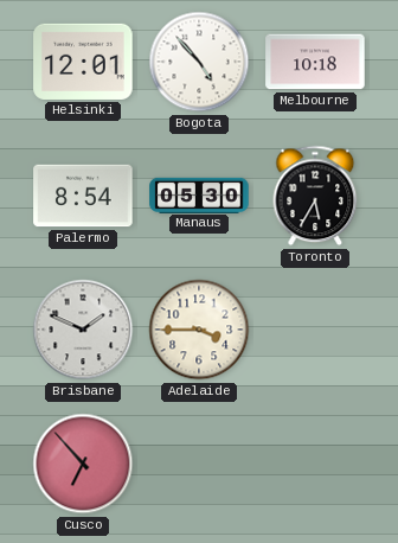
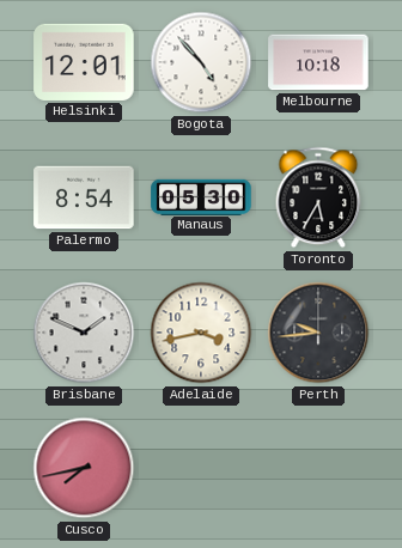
Adelaide: 3:45 -> 3:43 (201, 333)
Perth: none -> 9:44 (318, 333)
Cusco: 6:53 -> 7:43 (84, 468)
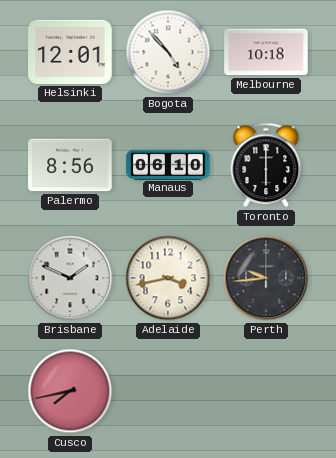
Palermo: 8:54 -> 8:56 (70, 165)
Manaus: 05:30 -> 06:10 (168, 164)
Toronto: 5:35 -> 6:00 (266, 165)
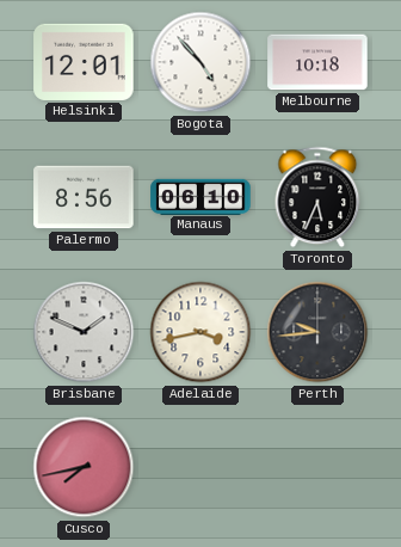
Toronto: 6:00 -> 5:34 (317, 197)
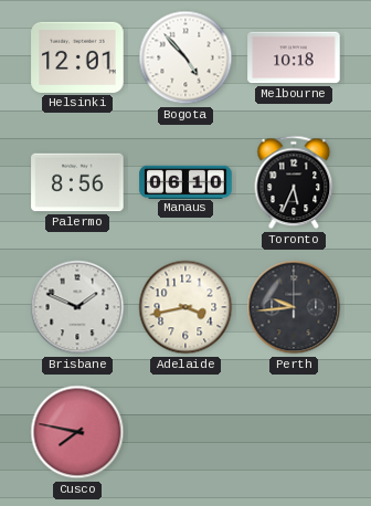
Cusco: 7:43 -> 7:47 (77, 432)
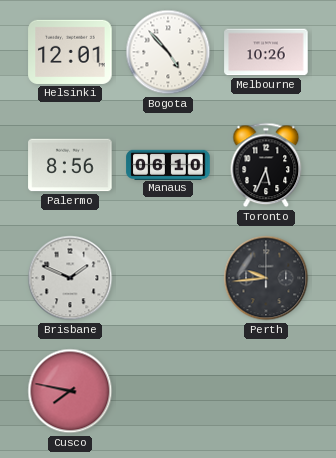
Melbourne: 10:18 -> 10:26 (266, 52)
Adelaide: 3:43 -> none (185, 307)
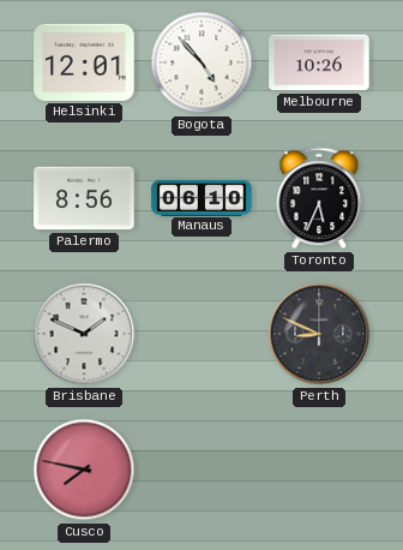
Perth: 9:44 -> 8:49 (319, 334)
